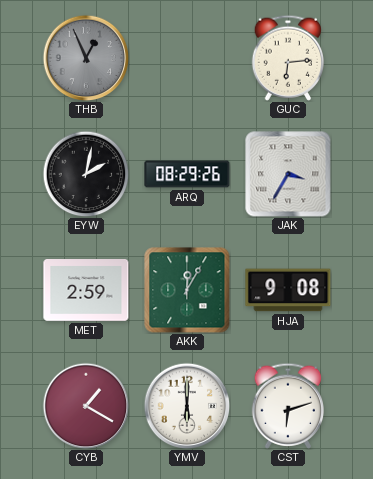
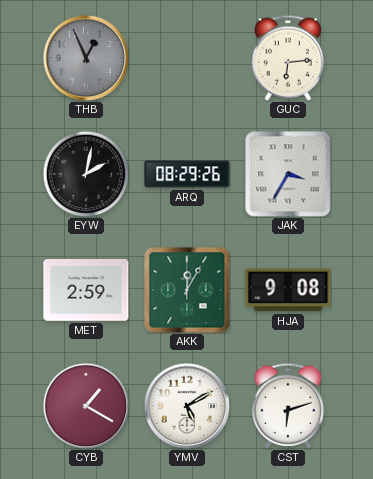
YMV: 6:00 -> 5:10 (187, 406)
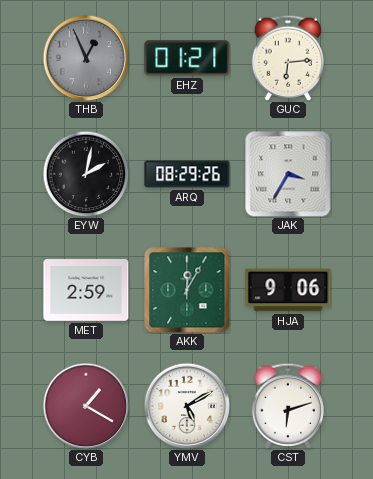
EHZ: none -> 01:21 (187, 58)
HJA: 9:08 -> 9:06 (288, 290)
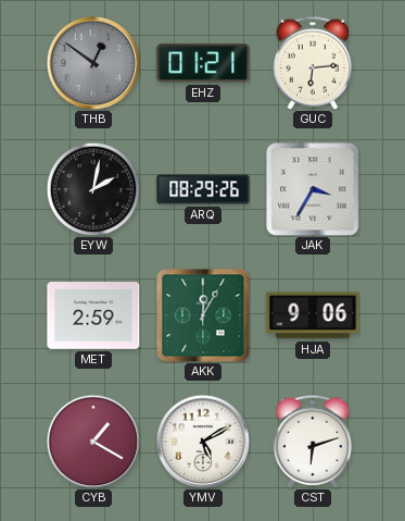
THB: 12:56 -> 12:51 (93, 63)
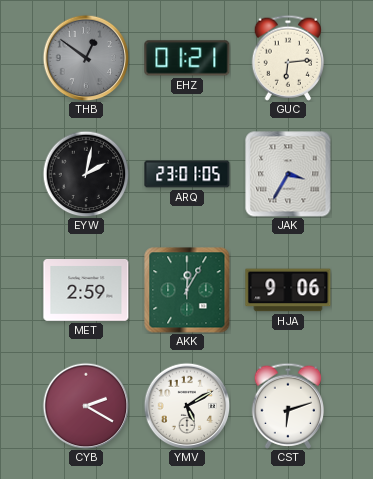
ARQ: 08:29 -> 23:01 (187, 174)
CYB: 1:20 -> 2:20 (86, 406)
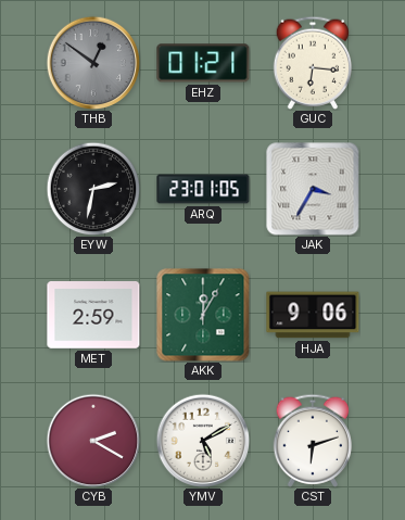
GUC: 6:14 -> 6:16 (312, 63)
EYW: 2:02 -> 2:32 (93, 189)
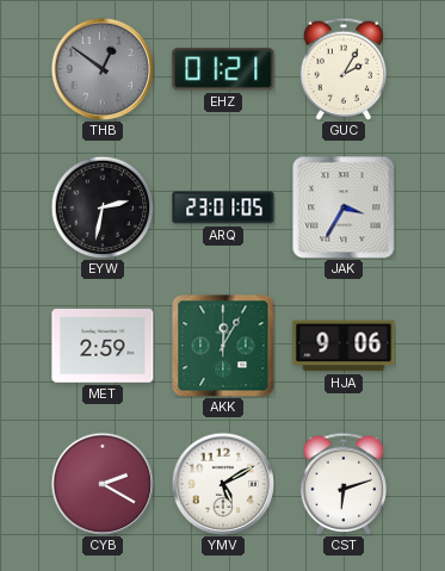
GUC: 6:16 -> 2:05 (342, 69)
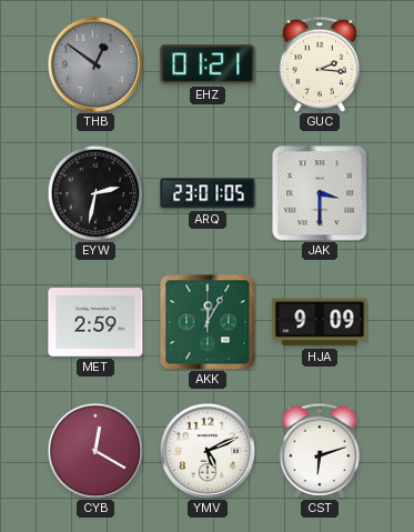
GUC: 2:05 -> 2:16 (319, 64)
JAK: 3:35 -> 3:30 (320, 193)
HJA: 9:06 -> 9:09 (320, 322)
CYB: 2:20 -> 12:20 (95, 451)
YMV: 5:10 -> 5:11 (208, 451)
